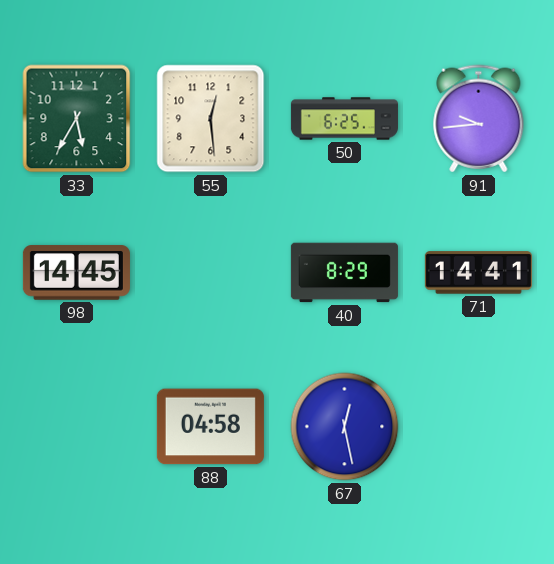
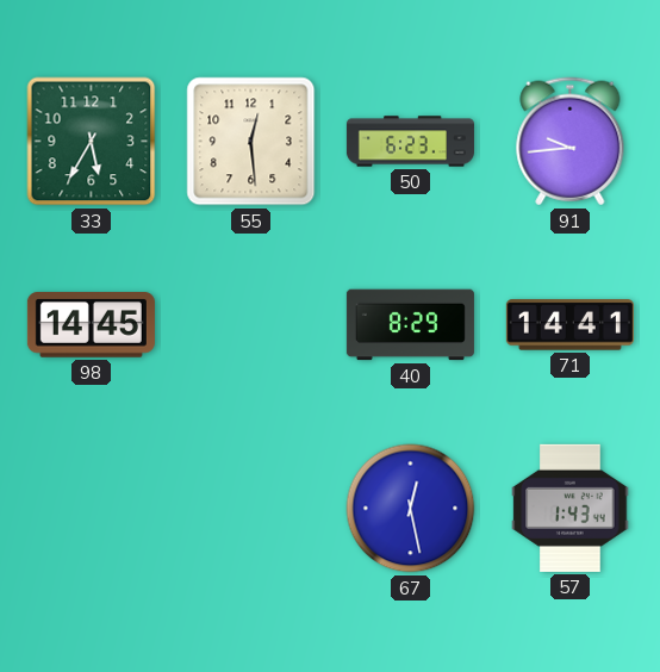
50: 6:25 -> 6:23 (410, 142)
88: 04:58 -> none (210, 427)
57: none -> 1:43 (571, 508)
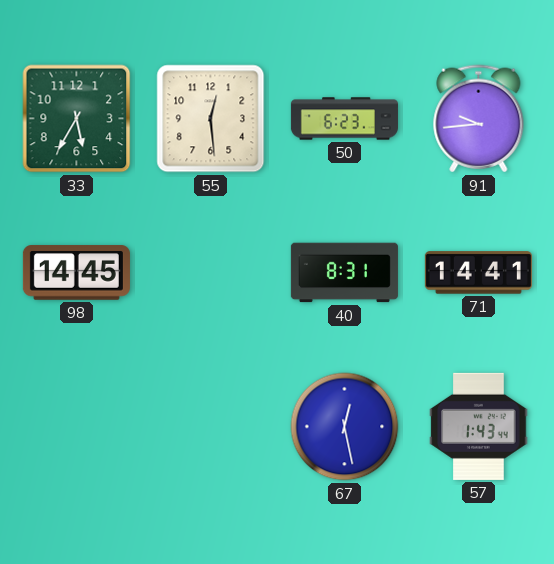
40: 8:29 -> 8:31 (344, 273)
